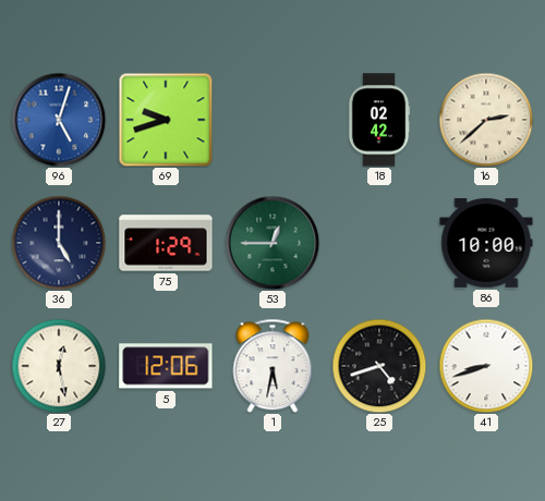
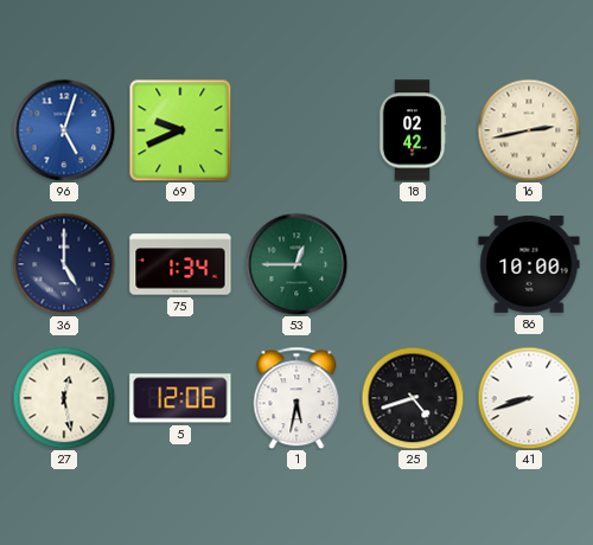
69: 9:42 -> 9:41 (180, 130)
16: 2:38 -> 2:43 (529, 130)
75: 1:29 -> 1:34 (180, 264)
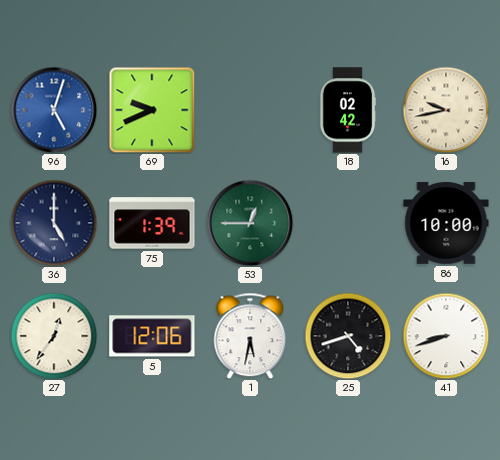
16: 2:43 -> 9:43 (446, 110)
75: 1:34 -> 1:39 (152, 223)
27: 12:28 -> 12:36 (54, 336)
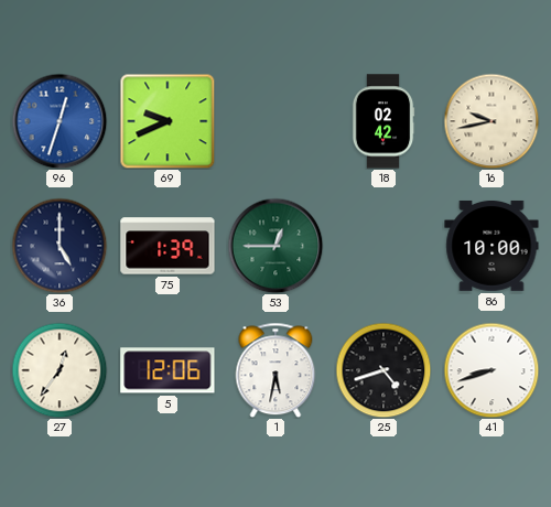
96: 5:03 -> 12:33 (60, 121)
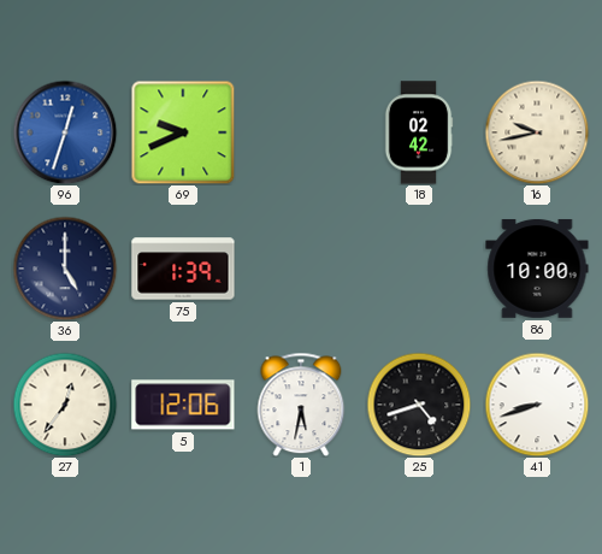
53: 12:45 -> none (275, 246)
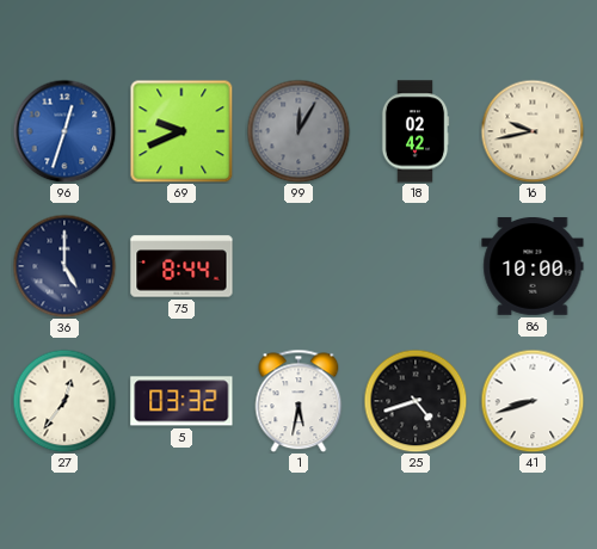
99: none -> 12:05 (298, 131)
75: 1:39 -> 8:44 (181, 266)
5: 12:06 -> 03:32 (181, 401)
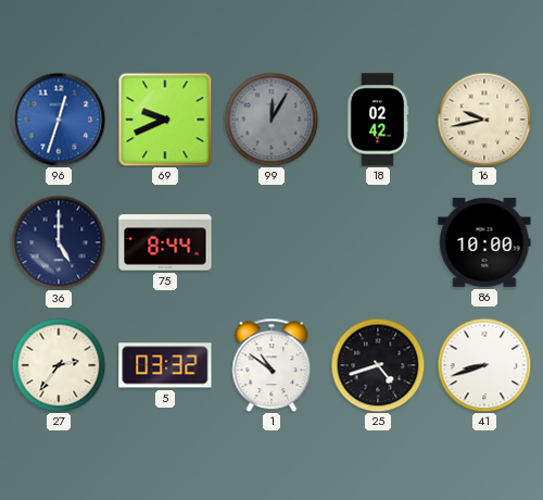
27: 12:36 -> 2:36 (59, 365)
1: 5:32 -> 10:51 (271, 365)
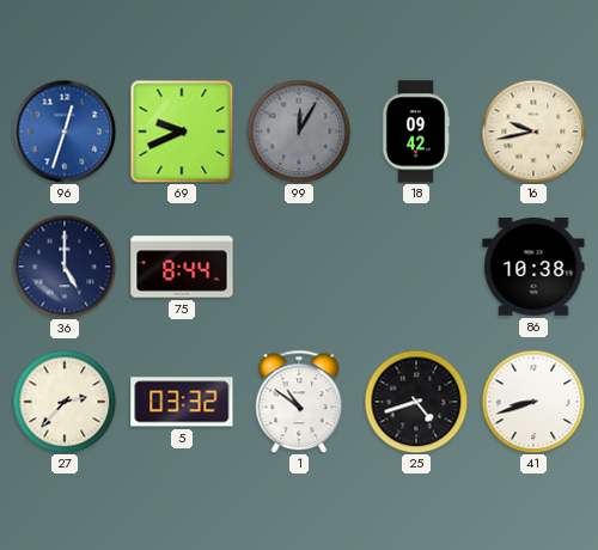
18: 02:42 -> 09:42 (416, 132)
86: 10:00 -> 10:38 (533, 267)
27: 2:36 -> 2:37 (65, 402)
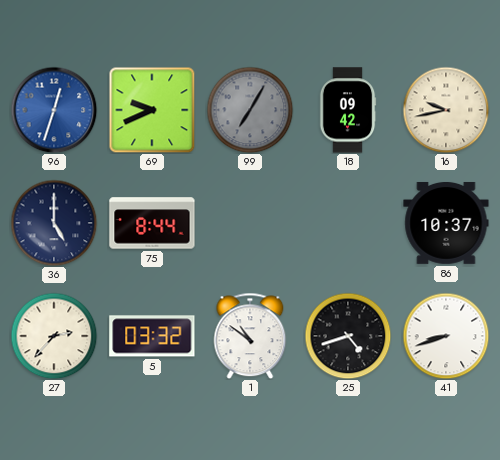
99: 12:05 -> 7:05 (250, 110)
86: 10:38 -> 10:37 (446, 223)
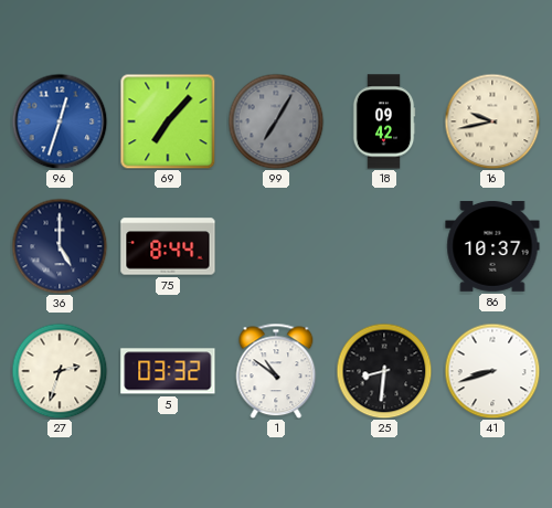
69: 9:41 -> 7:07 (168, 121)
27: 2:37 -> 2:33 (60, 371)
25: 4:42 -> 8:31 (384, 371)
